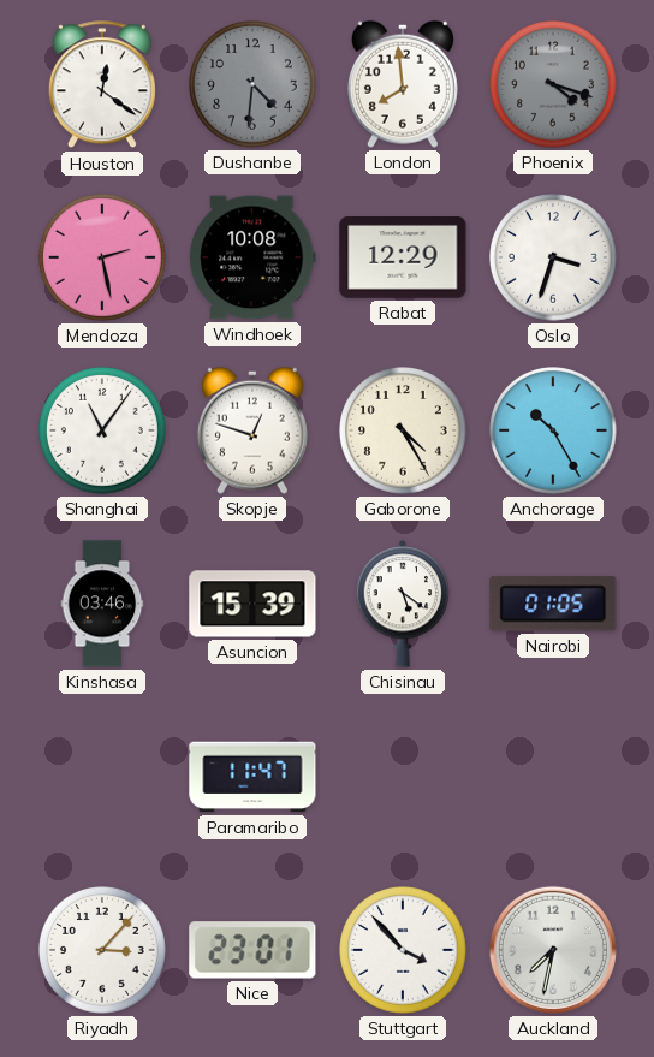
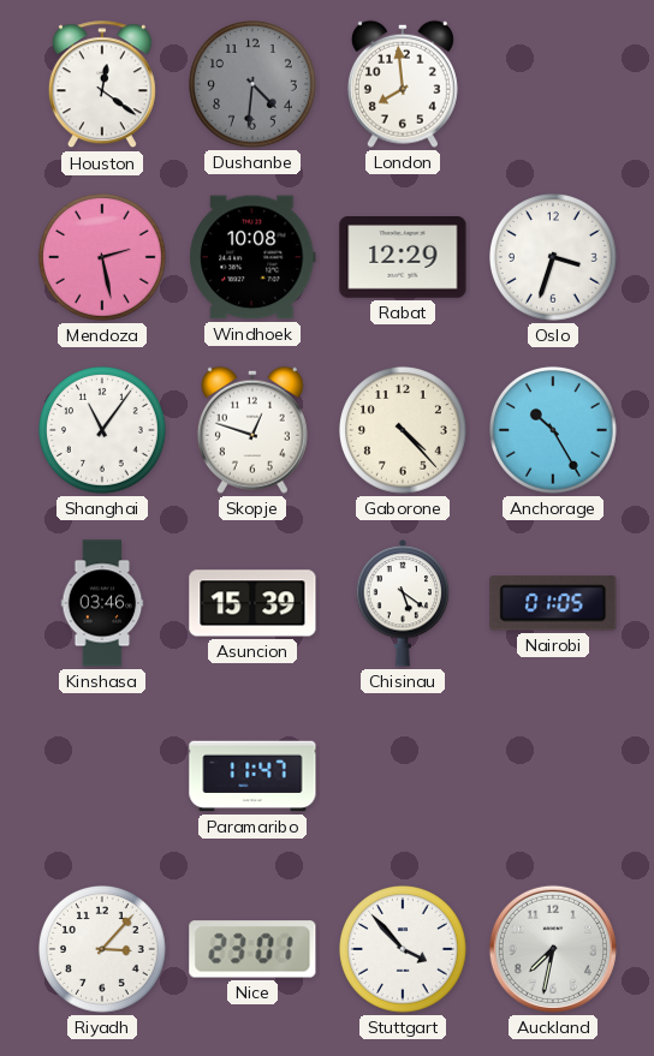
Phoenix: 4:18 -> none (554, 85)
Gaborone: 4:25 -> 4:23 (404, 431)
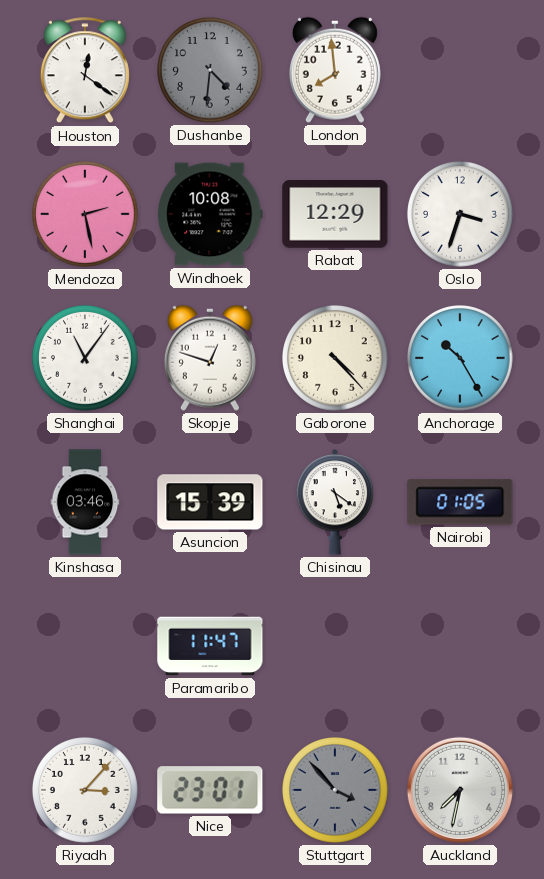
Stuttgart dial: white -> grey (336, 791)
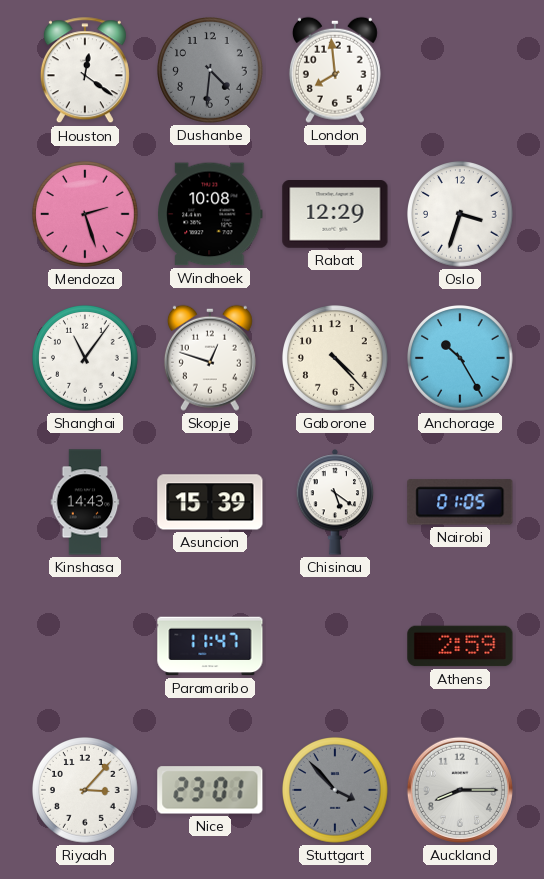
Mendoza: 2:28 -> 2:27 (86, 215)
Kinshasa: 03:46 -> 14:43 (85, 502)
Athens: none -> 2:59 (460, 646)
Auckland: 7:32 -> 8:15 (460, 790)
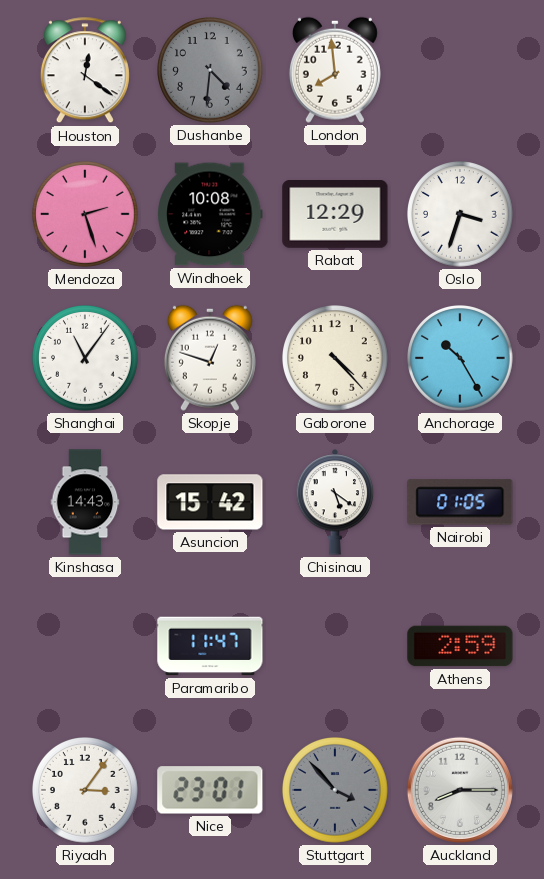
Asuncion: 15:39 -> 15:42 (210, 502)
Riyadh: 3:07 -> 3:06 (86, 791)
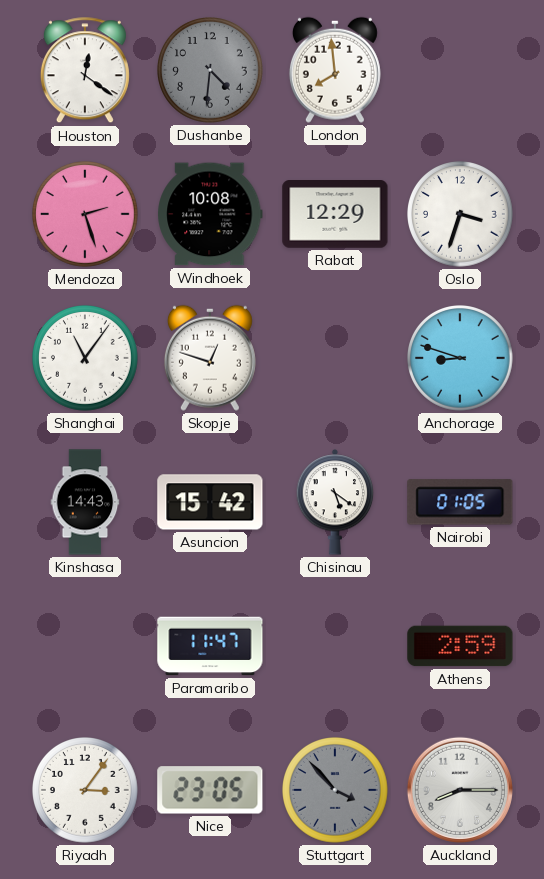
Gaborone: 4:23 -> none (336, 359)
Anchorage: 10:25 -> 8:48 (461, 359)
Nice: 23:01 -> 23:05 (210, 790)
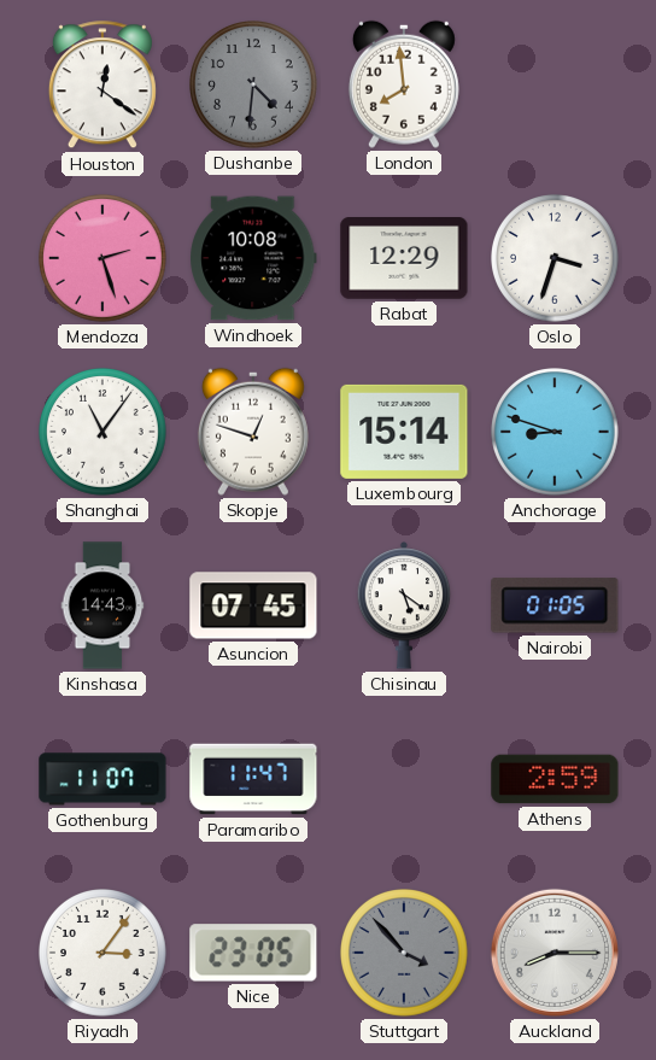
Luxembourg: none -> 15:14 (404, 432)
Asuncion: 15:42 -> 07:45 (253, 605)
Gothenburg: none -> 11:07 (102, 779)
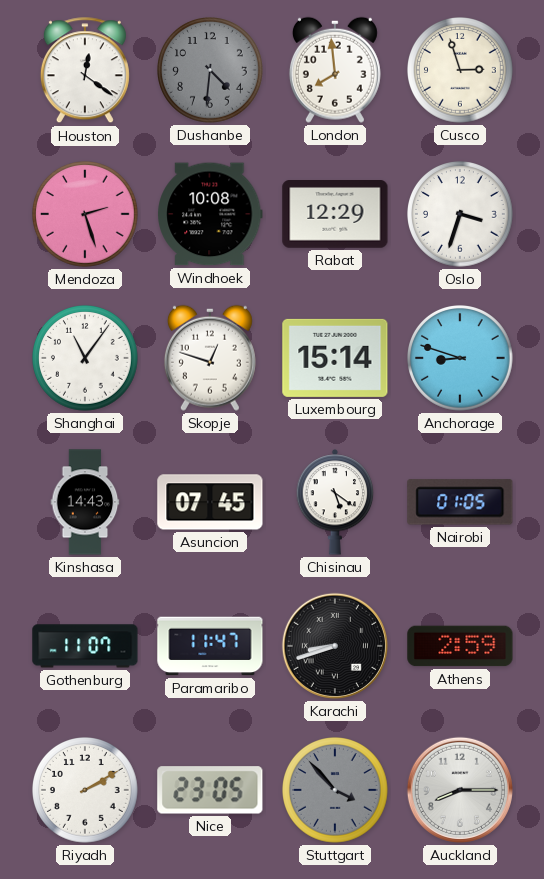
Cusco: none -> 2:57 (461, 71)
Karachi: none -> 8:42 (335, 646)
Riyadh: 3:06 -> 2:10 (86, 791)
